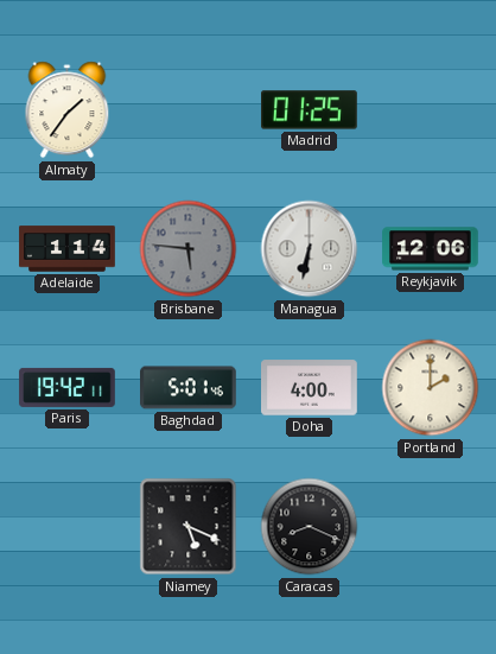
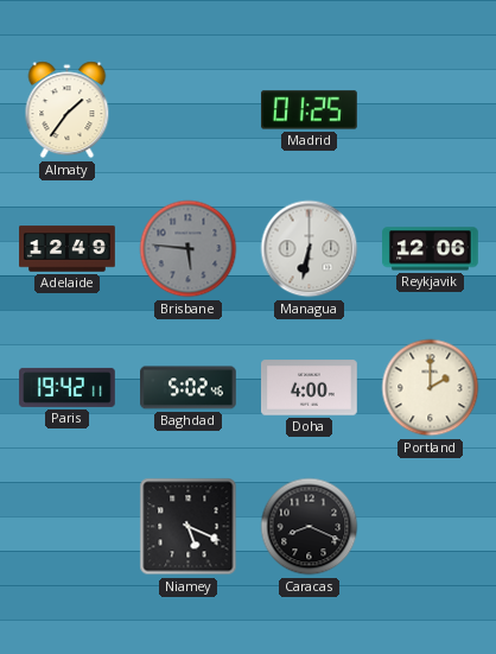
Adelaide: 1:14 -> 12:49 (68, 249)
Baghdad: 5:01 -> 5:02 (189, 388)
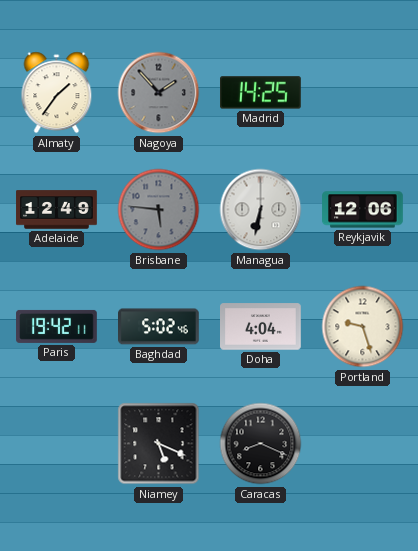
Nagoya: none -> 1:53 (159, 93)
Madrid: 01:25 -> 14:25 (261, 93)
Doha: 4:00 -> 4:04 (261, 327)
Portland: 2:00 -> 9:27 (363, 327)
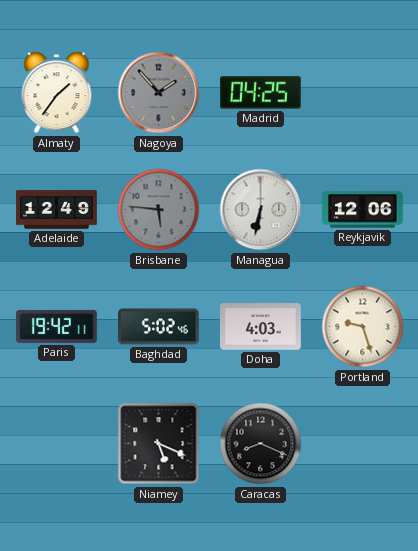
Madrid: 14:25 -> 04:25 (261, 93)
Doha: 4:04 -> 4:03 (261, 327)
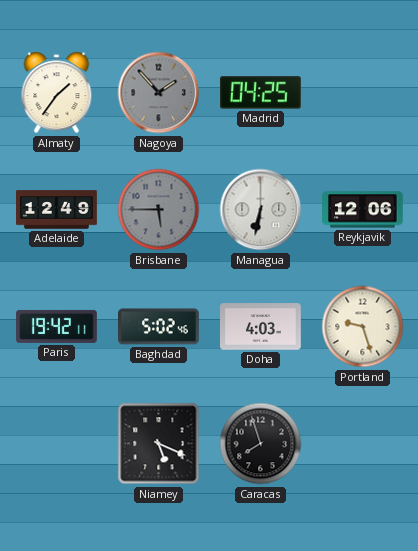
Brisbane: 5:46 -> 5:45 (159, 210)
Caracas: 8:19 -> 7:57 (261, 444)
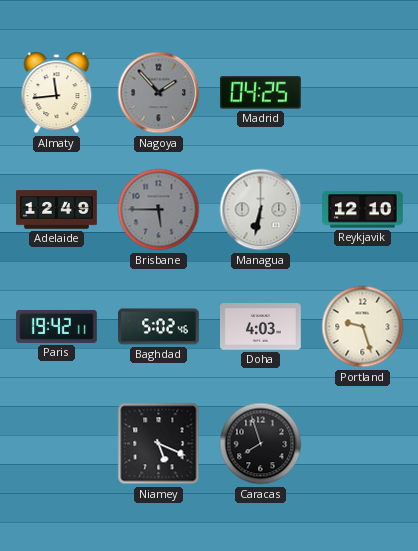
Almaty: 1:36 -> 11:44 (57, 93)
Reykjavik: 12:06 -> 12:10 (363, 210)
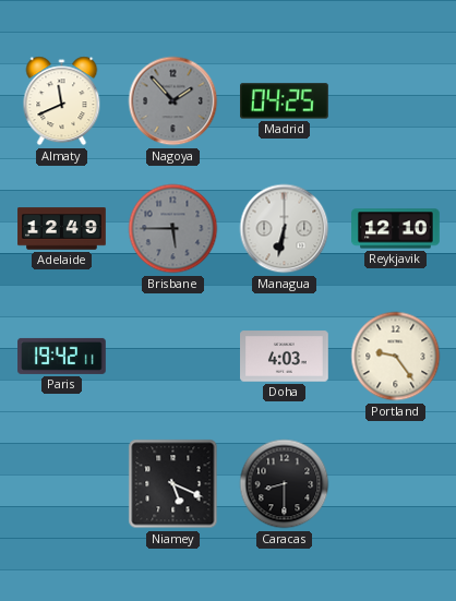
Almaty: 11:44 -> 11:41 (62, 101)
Baghdad: 5:02 -> none (159, 327)
Portland: 9:27 -> 9:24 (396, 357)
Caracas: 7:57 -> 8:30 (285, 484)
